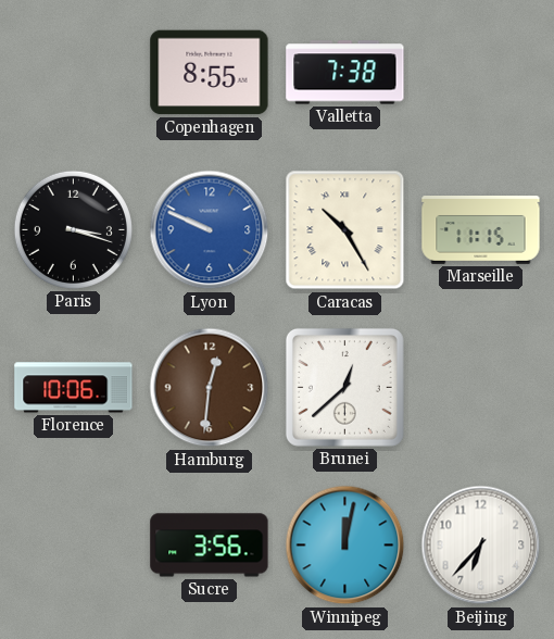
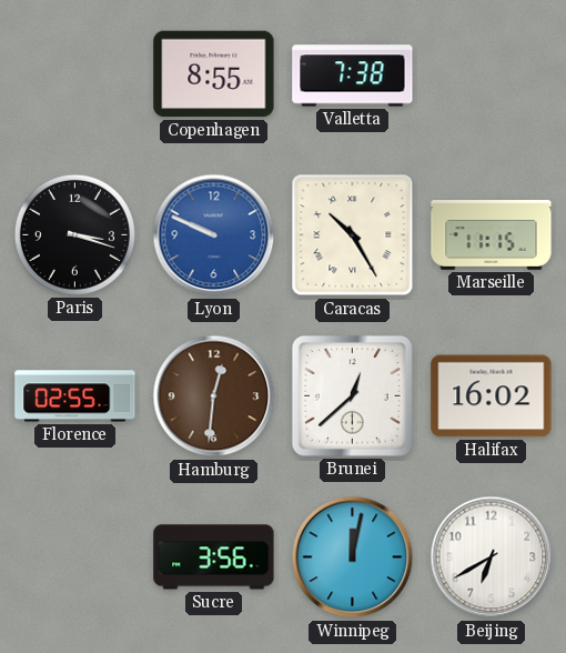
Florence: 10:06 -> 02:55 (75, 396)
Halifax: none -> 16:02 (492, 396)
Beijing: 6:37 -> 6:40 (492, 557)
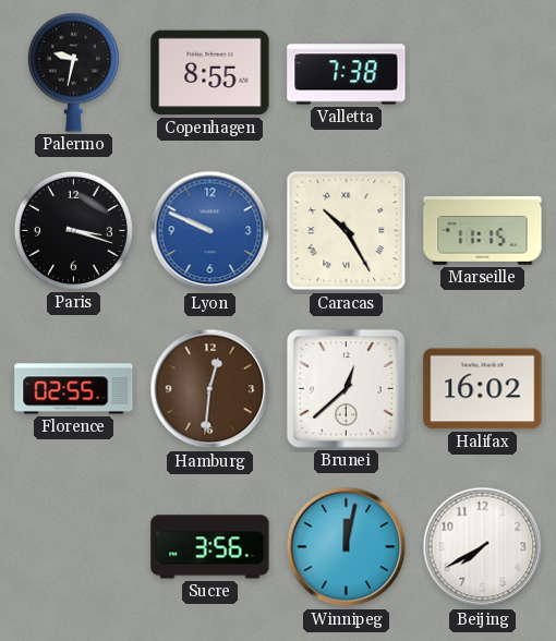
Palermo: none -> 9:32 (73, 72)
Beijing: 6:40 -> 7:40 (483, 547)
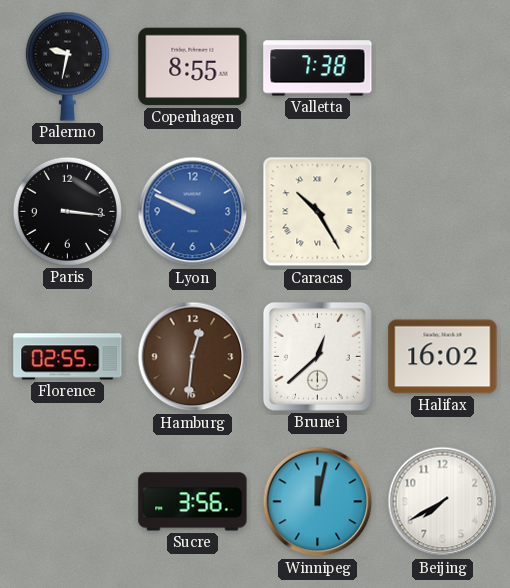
Paris: 3:18 -> 3:16 (67, 211)
Marseille: 11:15 -> none (483, 231)
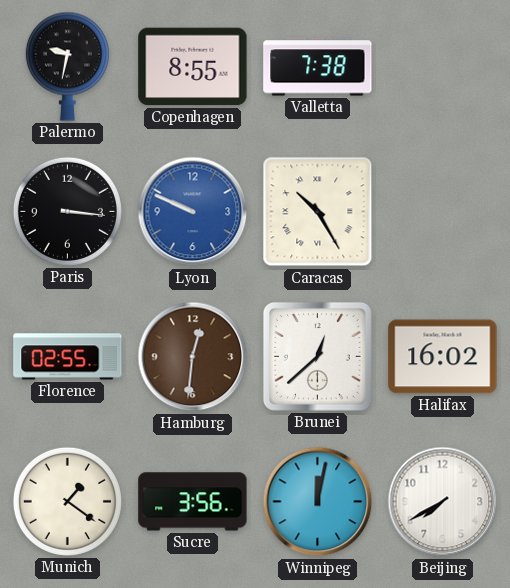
Munich: none -> 1:21 (67, 501)
